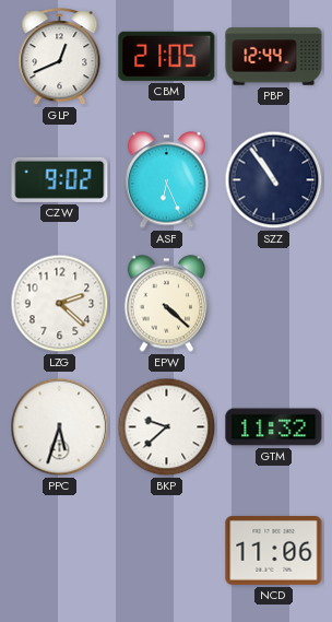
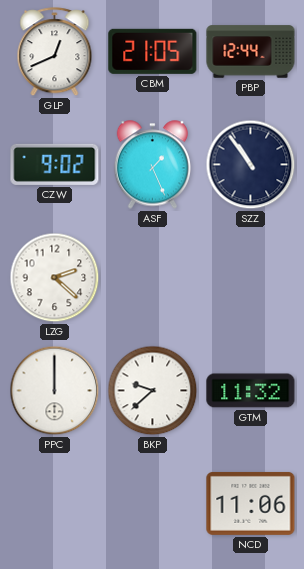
ASF: 6:26 -> 1:26 (153, 165)
EPW: 4:22 -> none (167, 304)
PPC: 5:33 -> 12:00 (55, 391)
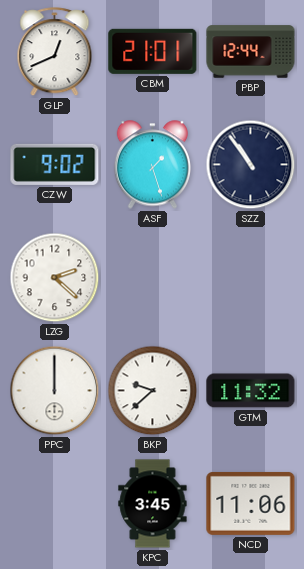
CBM: 21:05 -> 21:01 (153, 51)
ASF: 1:26 -> 1:27 (153, 165)
KPC: none -> 3:45 (153, 504)
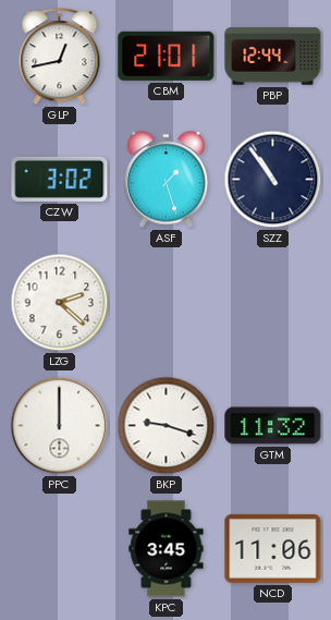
GLP: 12:41 -> 12:43 (60, 57)
CZW: 9:02 -> 3:02 (60, 179)
BKP: 9:38 -> 9:18 (167, 426)
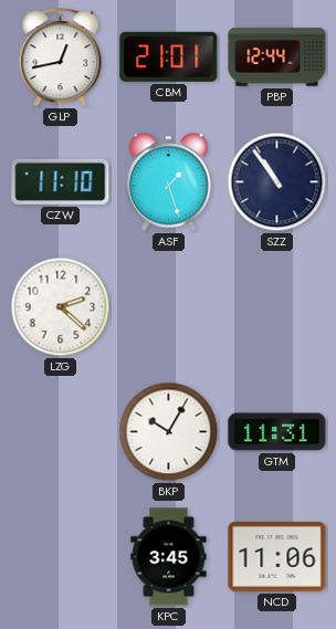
CZW: 3:02 -> 11:10 (61, 181)
PPC: 12:00 -> none (60, 426)
BKP: 9:18 -> 10:05 (169, 432)
GTM: 11:32 -> 11:31 (277, 432)
